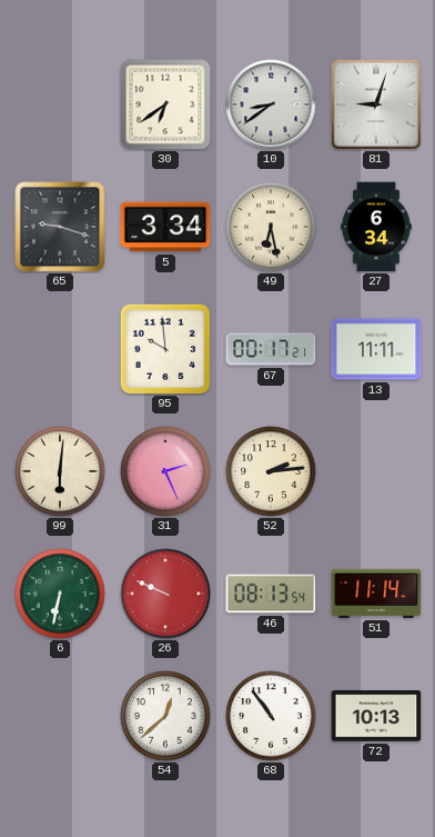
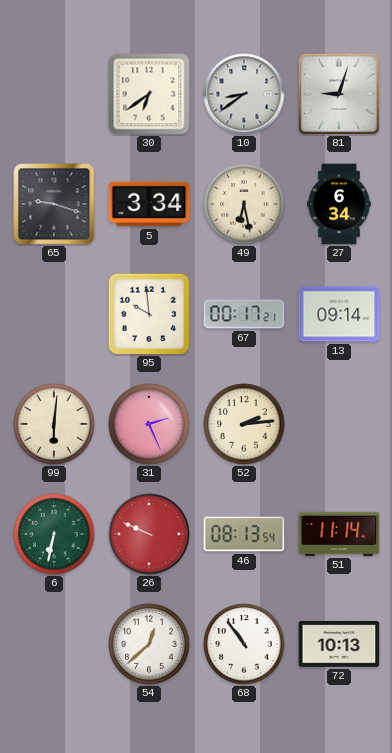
13: 11:11 -> 09:14 (339, 314)
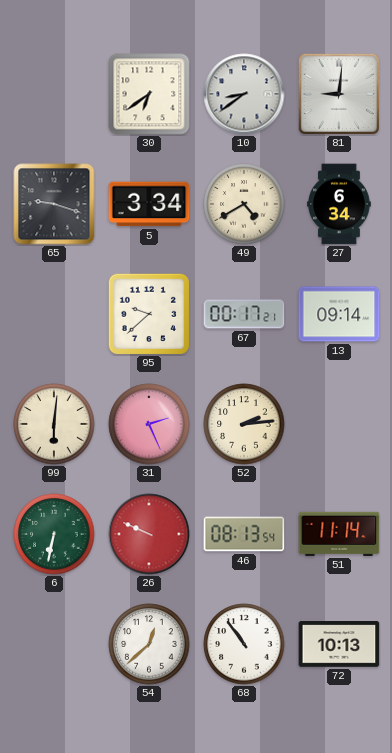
81: 9:03 -> 9:01 (338, 93)
49: 6:28 -> 4:40 (244, 204)
95: 9:59 -> 9:38 (148, 313)
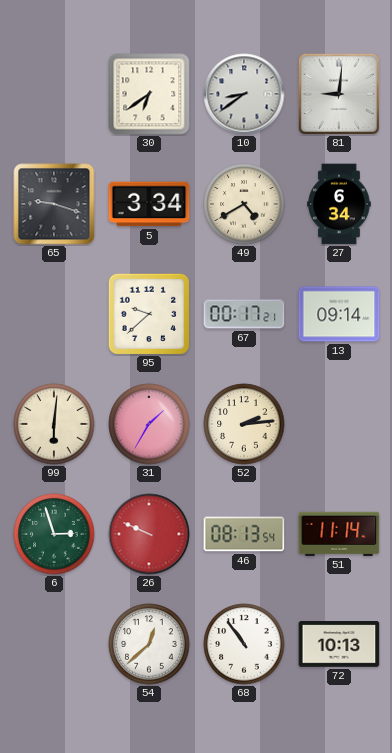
31: 2:26 -> 1:35 (149, 424)
6: 6:32 -> 2:57 (54, 534)
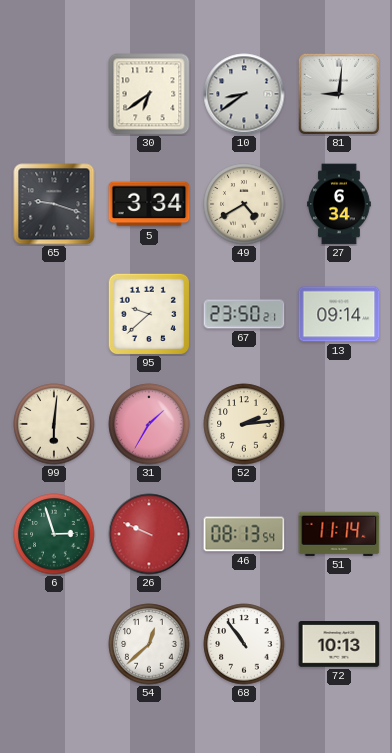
67: 00:17 -> 23:50 (244, 314)
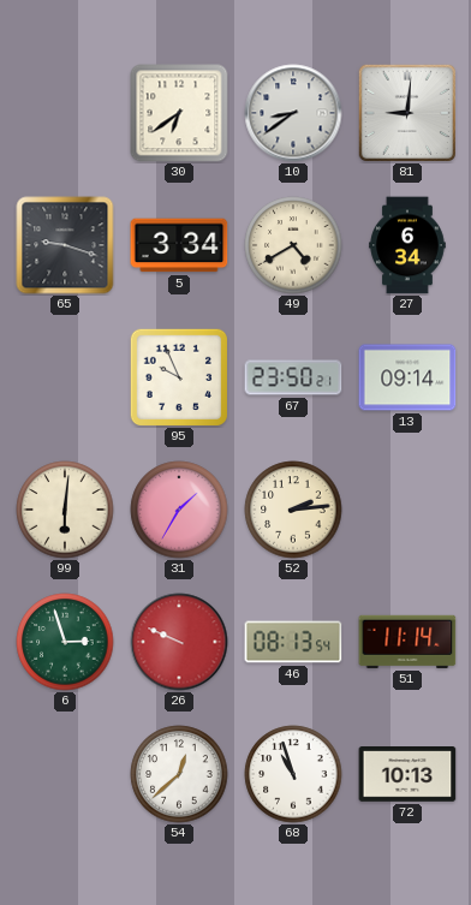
95: 9:38 -> 9:56 (178, 376)
68: 10:54 -> 10:57 (293, 774)
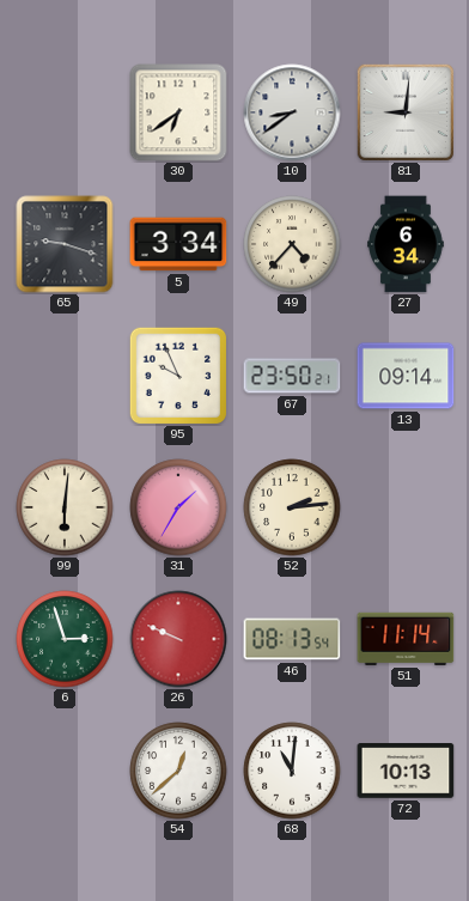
49: 4:40 -> 4:37 (292, 244)
68: 10:57 -> 11:01 (292, 771)
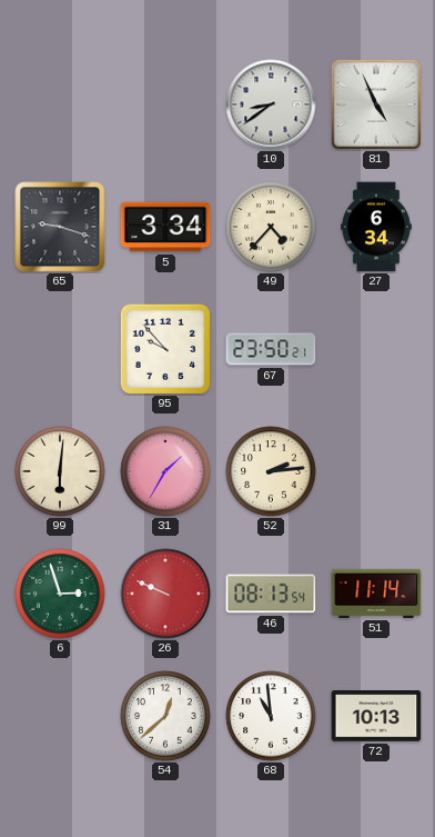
30: 6:39 -> none (178, 112)
81: 9:01 -> 4:56 (375, 103)
95: 9:56 -> 9:53 (164, 348)
13: 09:14 -> none (406, 376)
68: 11:01 -> 10:59 (271, 716)
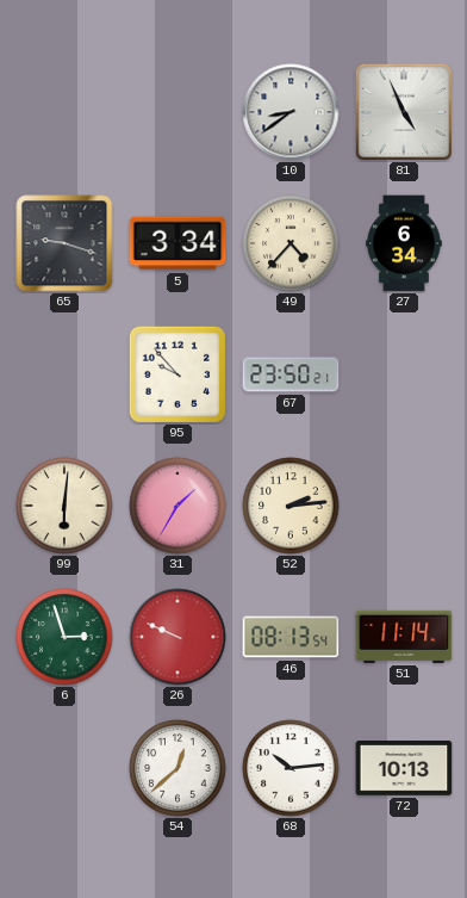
68: 10:59 -> 10:14 (291, 768)
